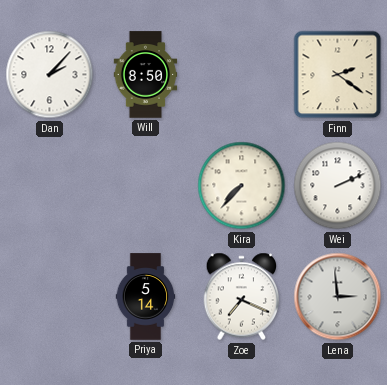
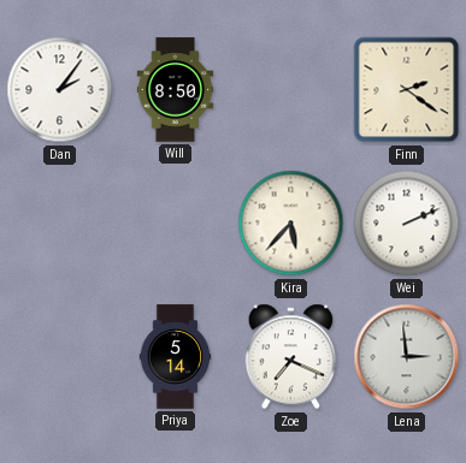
Dan: 2:07 -> 2:06 (60, 90)
Kira: 7:37 -> 5:37 (291, 224)
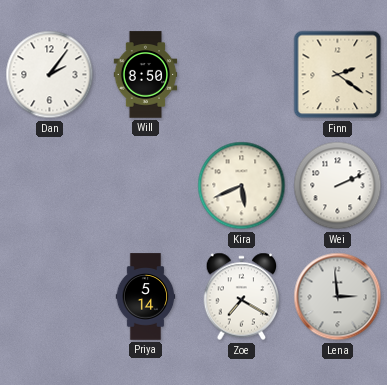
Kira: 5:37 -> 5:41 (242, 186)
Zoe: 7:19 -> 7:20 (242, 297)
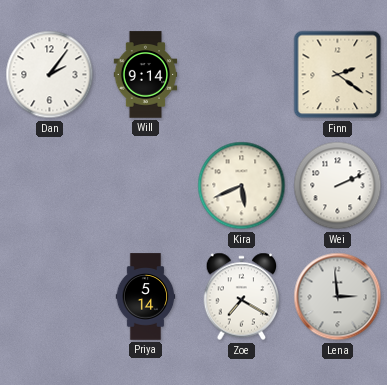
Will: 8:50 -> 9:14 (146, 75)
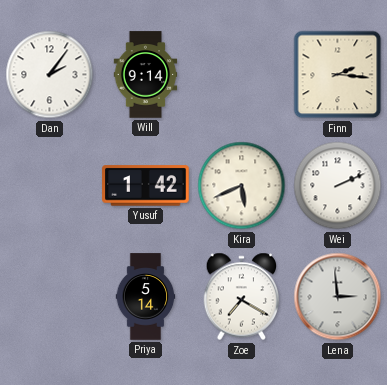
Finn: 2:21 -> 2:16 (338, 75)
Yusuf: none -> 1:42 (146, 186)
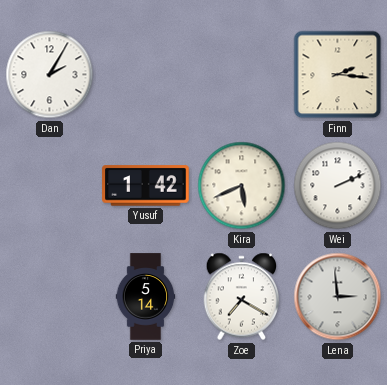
Dan: 2:06 -> 2:05 (50, 75)
Will: 9:14 -> none (146, 75)
